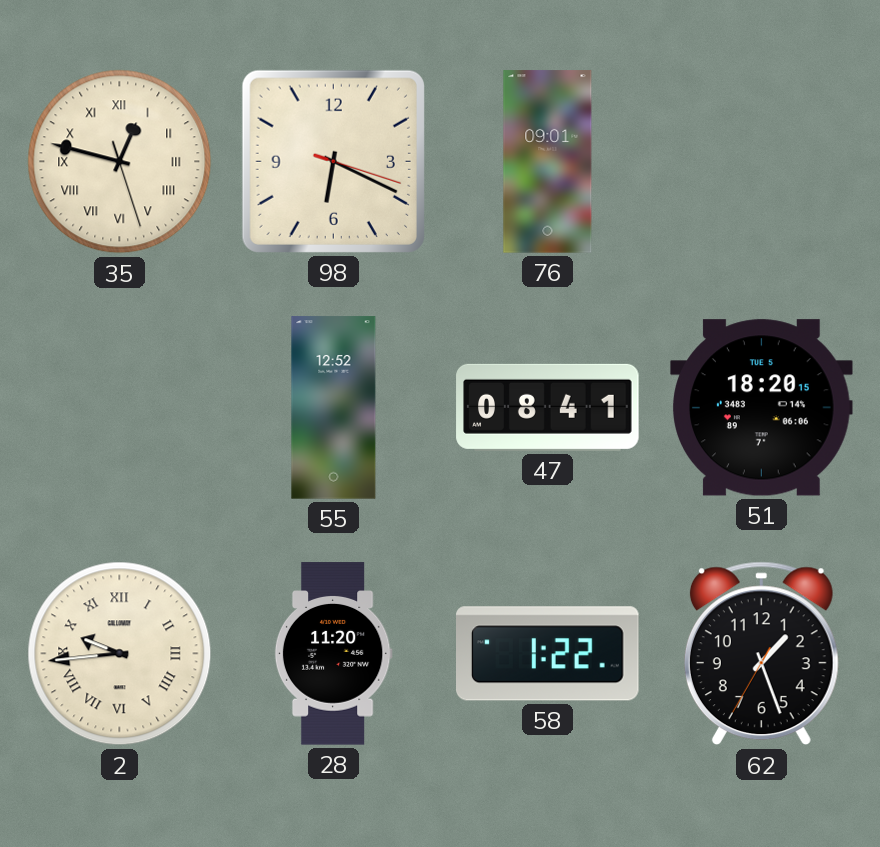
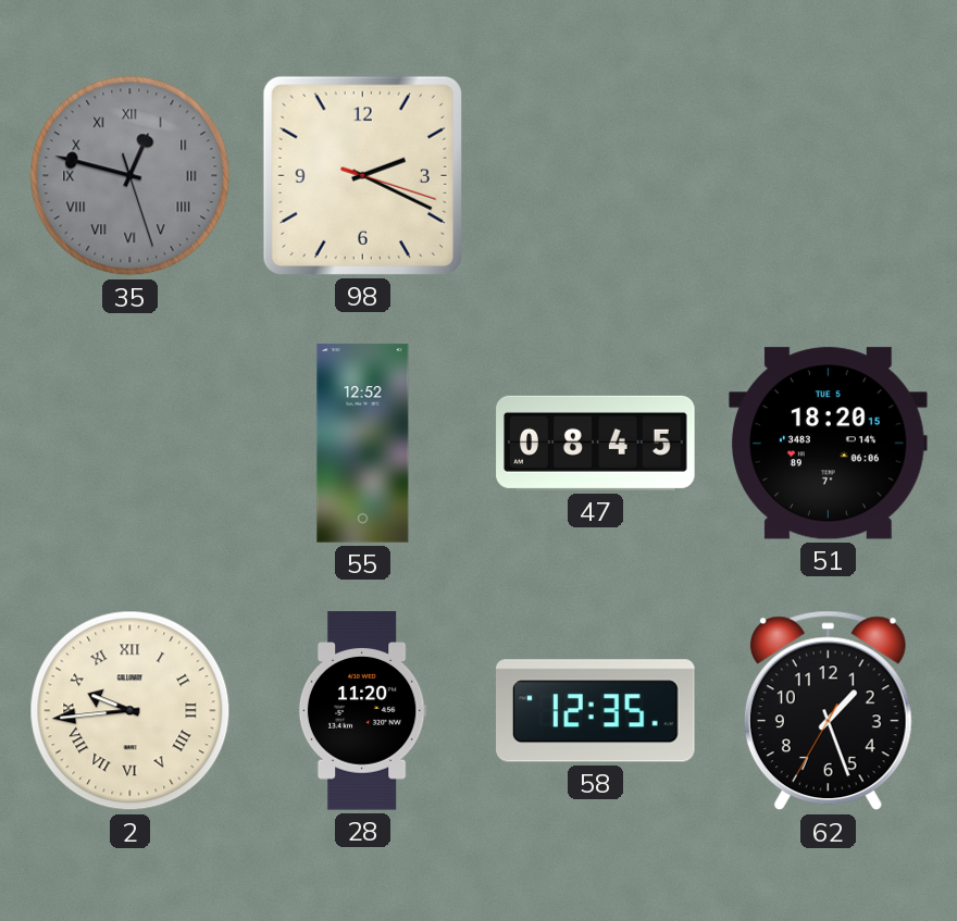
35 dial: cream -> grey (130, 176)
98: 6:19 -> 2:19 (362, 175)
76: 09:01 -> none (548, 162)
47: 08:41 -> 08:45 (596, 443)
58: 1:22 -> 12:35 (596, 711)
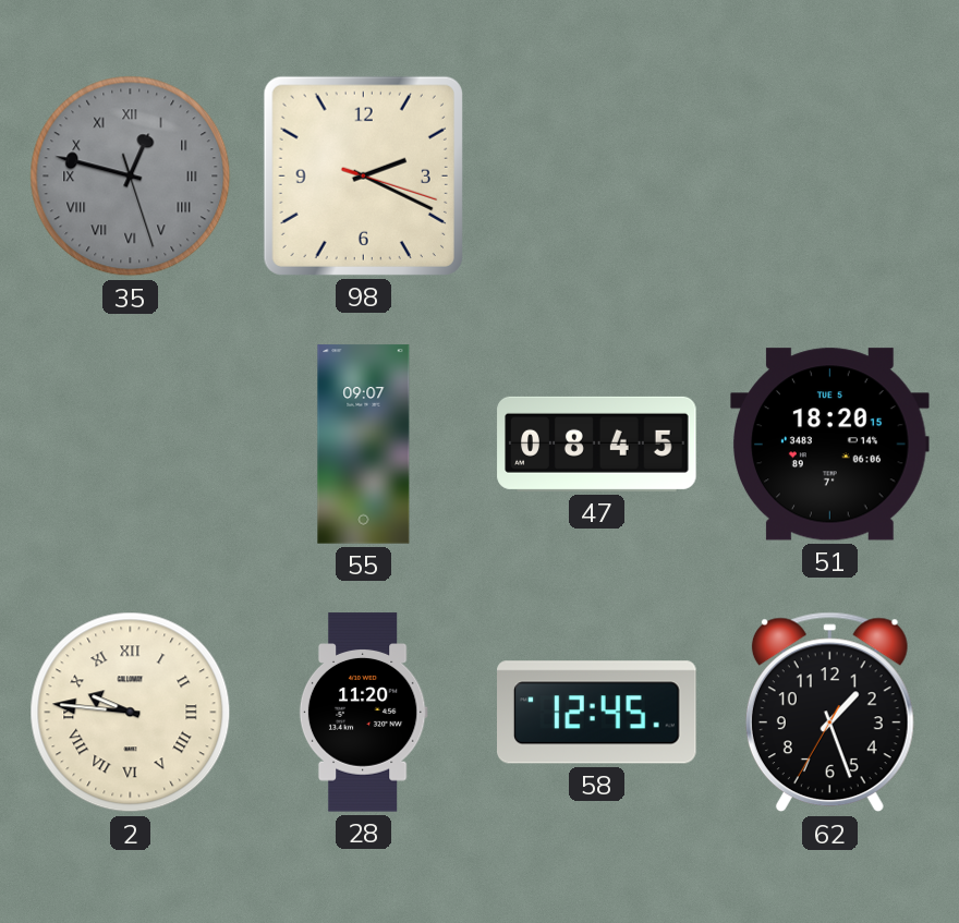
55: 12:52 -> 09:07 (364, 445)
2: 9:44 -> 9:46 (131, 713)
58: 12:35 -> 12:45 (597, 713)
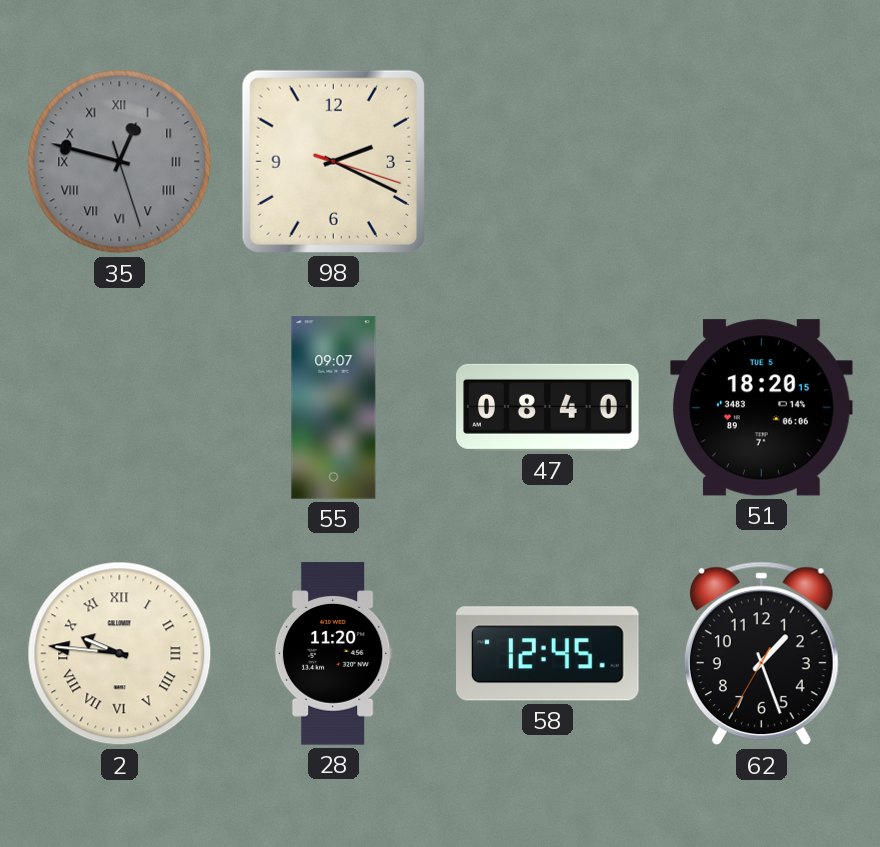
47: 08:45 -> 08:40 (548, 407)
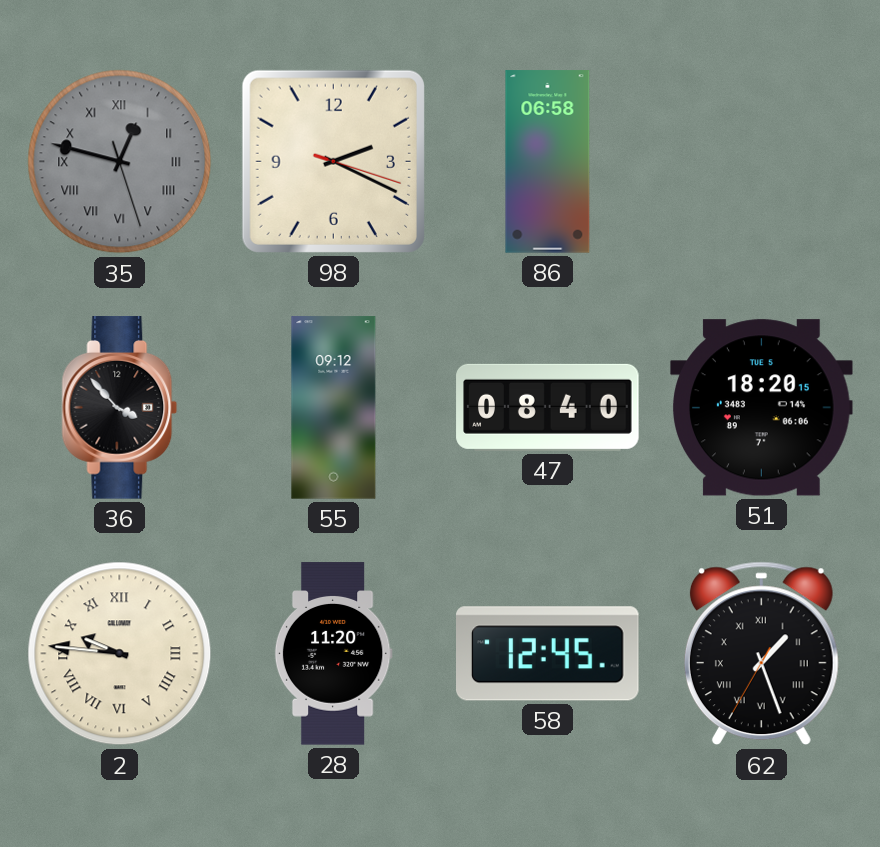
86: none -> 06:58 (548, 162)
36: none -> 3:53 (120, 408)
55: 09:07 -> 09:12 (334, 408)
62 numerals: Arabic -> Roman (761, 654)
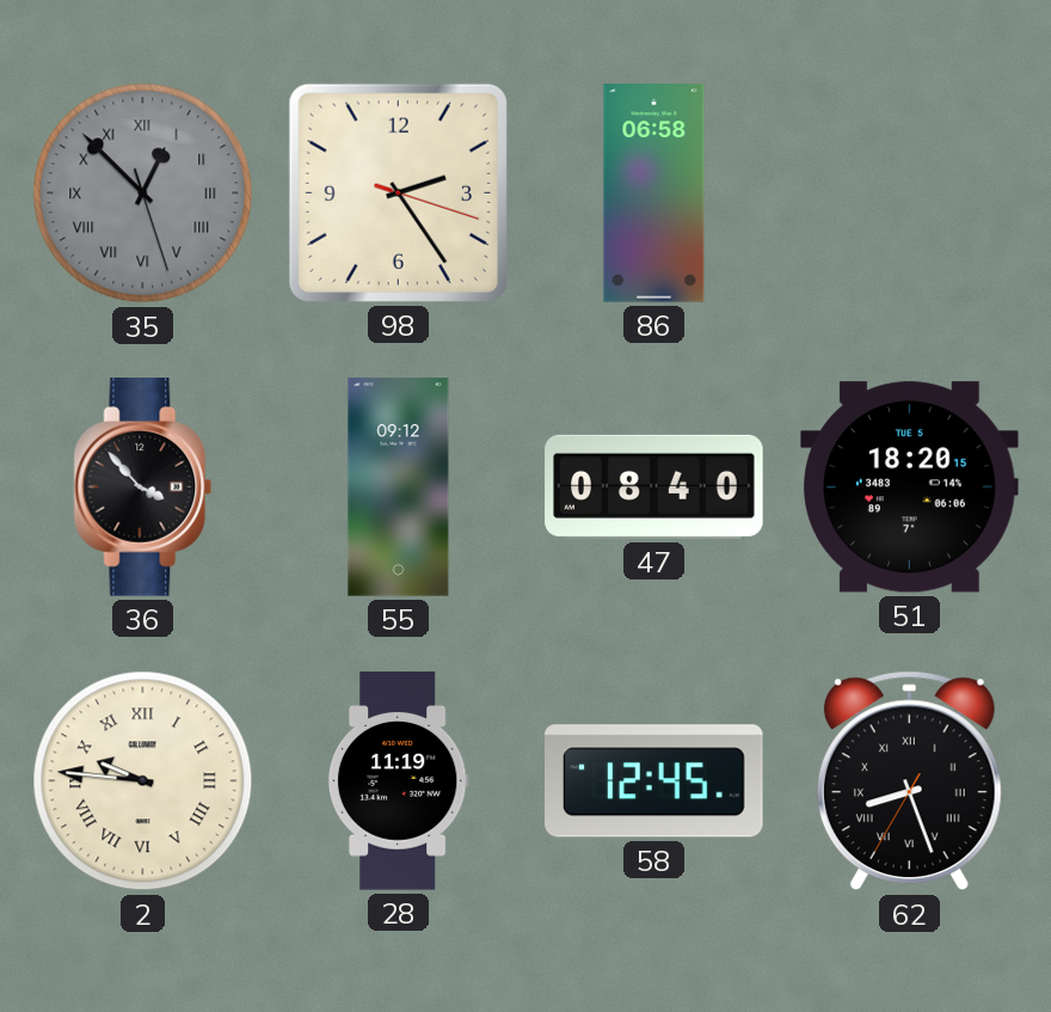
35: 12:47 -> 12:52 (143, 194)
98: 2:19 -> 2:24 (398, 192)
28: 11:20 -> 11:19 (398, 781)
62: 1:26 -> 8:26 (909, 781)
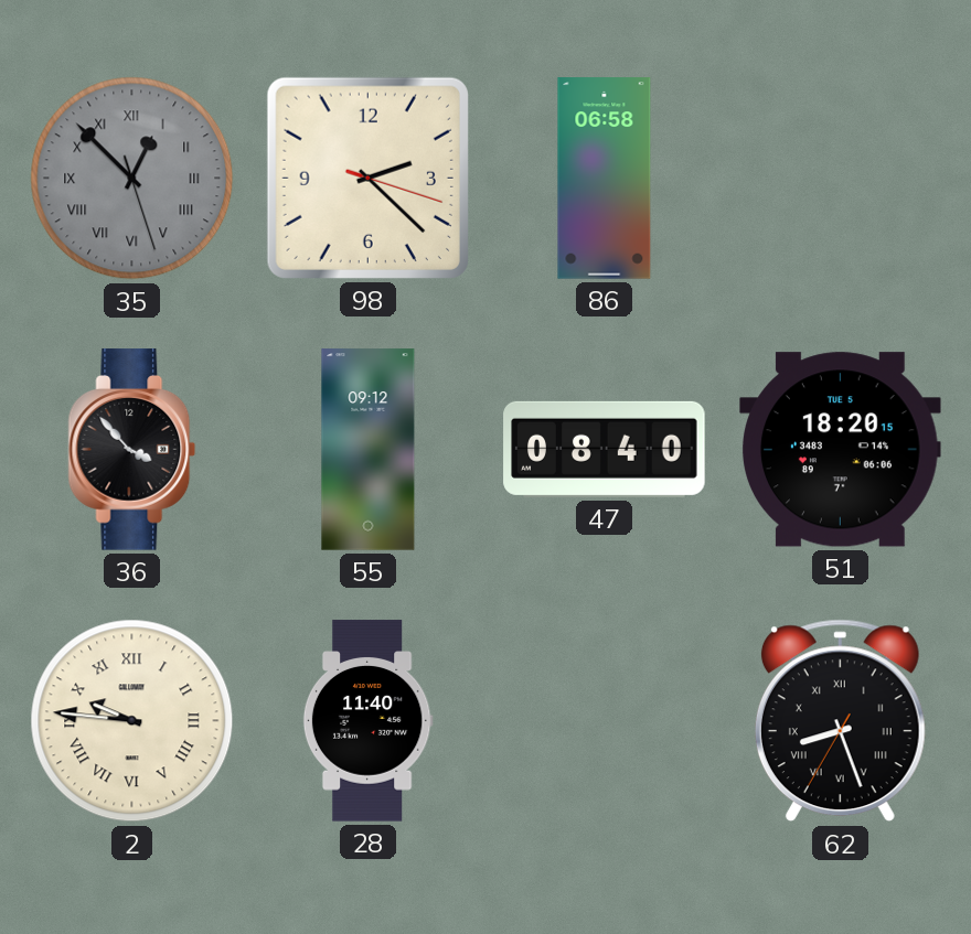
98: 2:24 -> 2:22 (367, 178)
28: 11:19 -> 11:40 (367, 721)
58: 12:45 -> none (654, 781)
